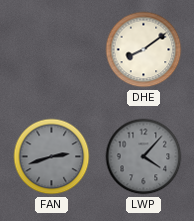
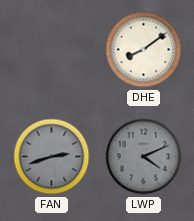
LWP: 4:07 -> 4:11 (144, 157)
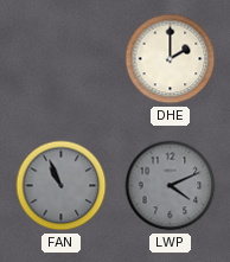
DHE: 8:09 -> 2:00 (171, 59)
FAN: 2:42 -> 10:56 (62, 186)
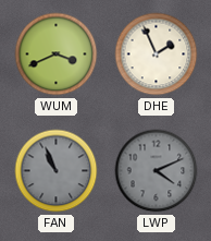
WUM: none -> 3:41 (57, 55)
DHE: 2:00 -> 1:56 (157, 55)
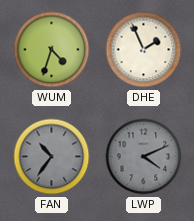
WUM: 3:41 -> 4:33 (52, 50)
FAN: 10:56 -> 10:36 (52, 157)
